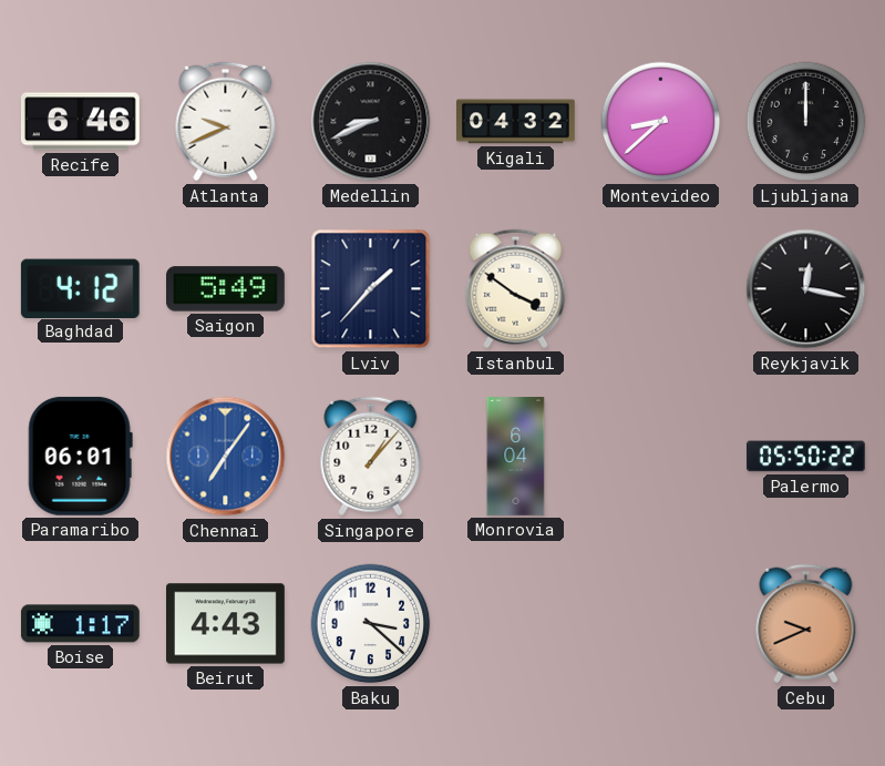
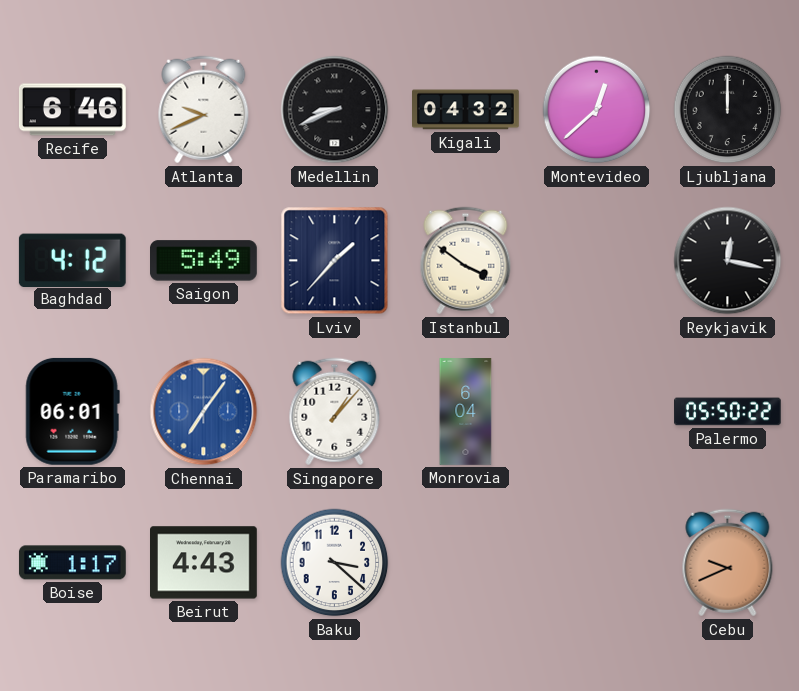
Montevideo: 8:38 -> 12:38 (597, 110)
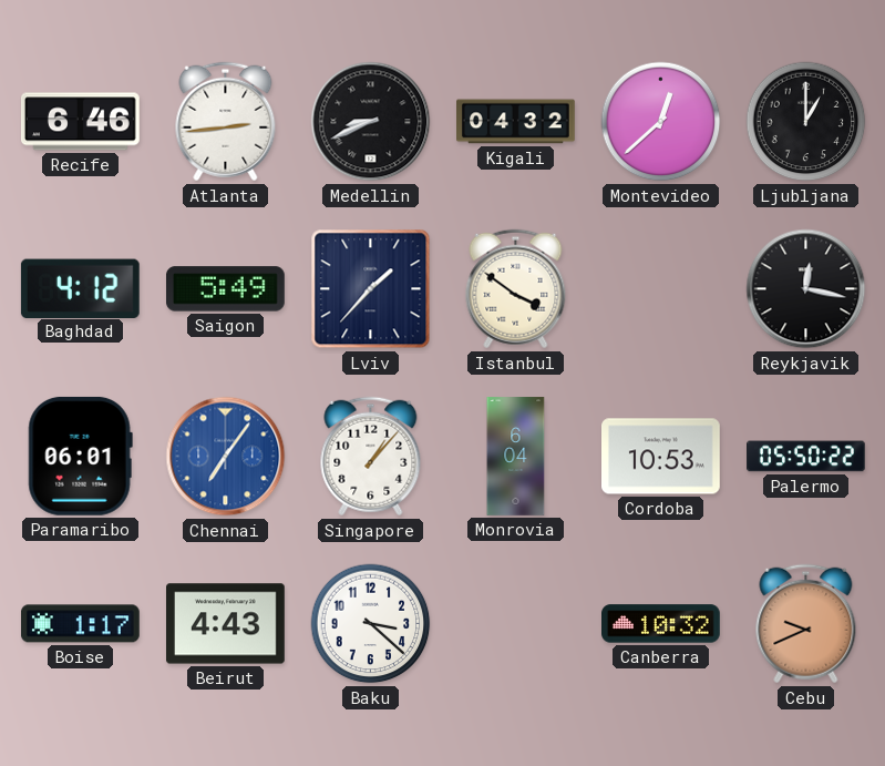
Atlanta: 9:41 -> 2:44 (226, 122)
Ljubljana: 12:00 -> 1:00 (806, 122)
Cordoba: none -> 10:53 (661, 457)
Canberra: none -> 10:32 (661, 624)
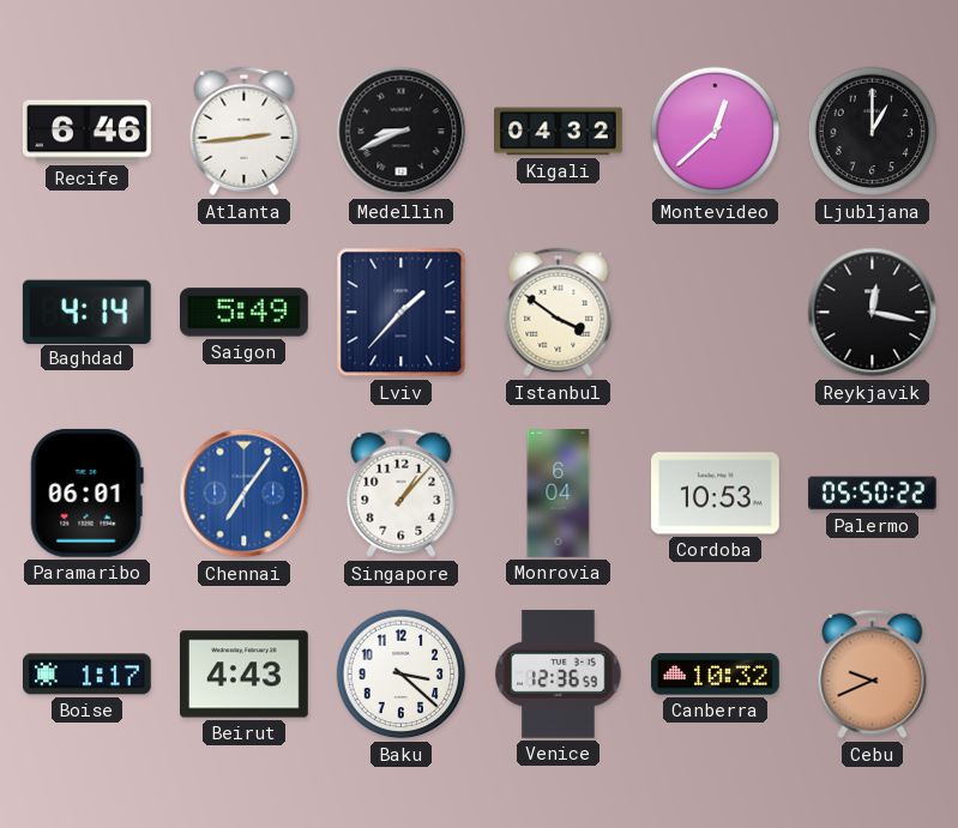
Baghdad: 4:12 -> 4:14 (86, 312)
Venice: none -> 12:36 (559, 673)
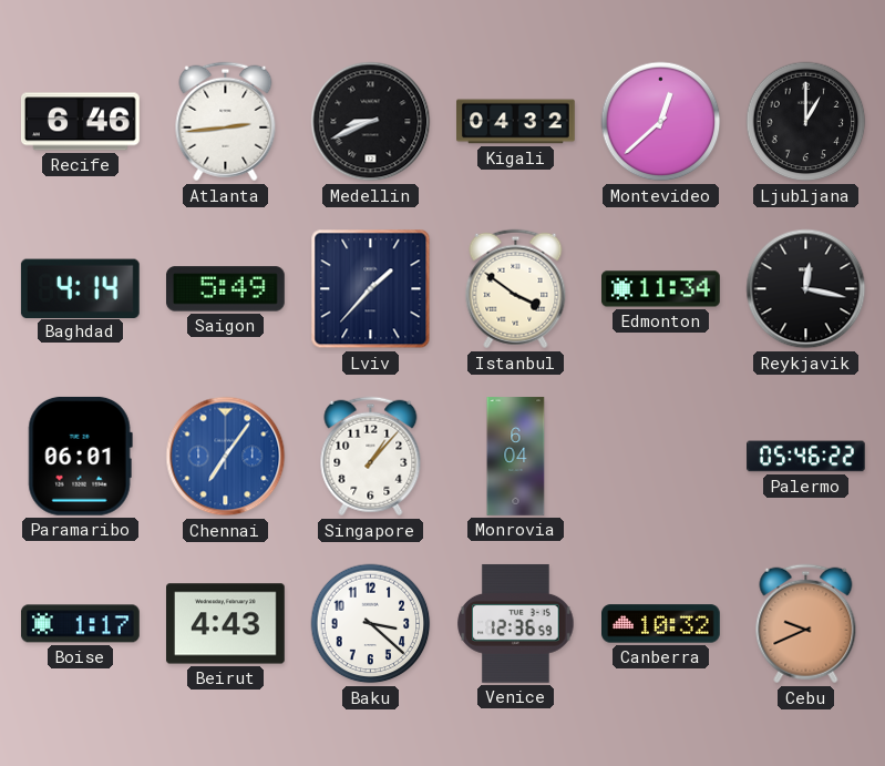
Edmonton: none -> 11:34 (661, 289)
Cordoba: 10:53 -> none (716, 494)
Palermo: 05:50 -> 05:46 (806, 457)
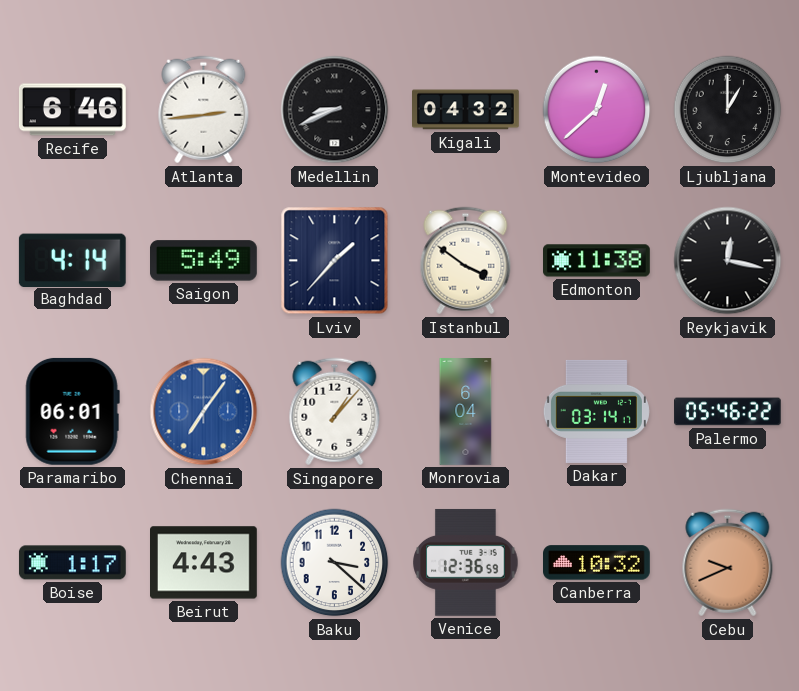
Edmonton: 11:34 -> 11:38 (597, 261)
Dakar: none -> 03:14 (596, 411)
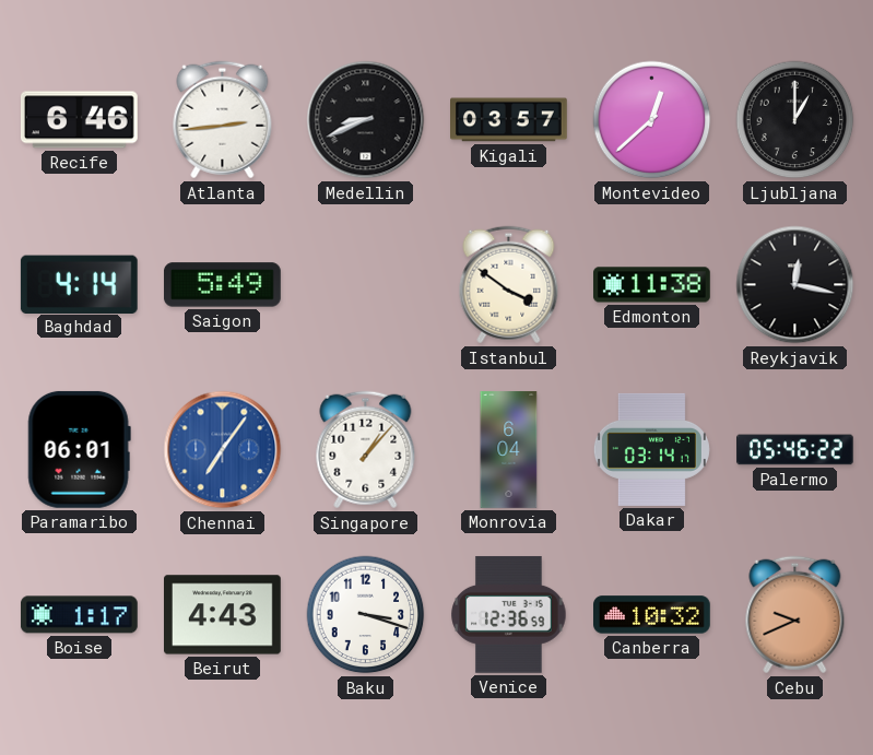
Kigali: 04:32 -> 03:57 (509, 120)
Lviv: 1:37 -> none (335, 261)
Baku: 3:22 -> 3:18 (366, 615)
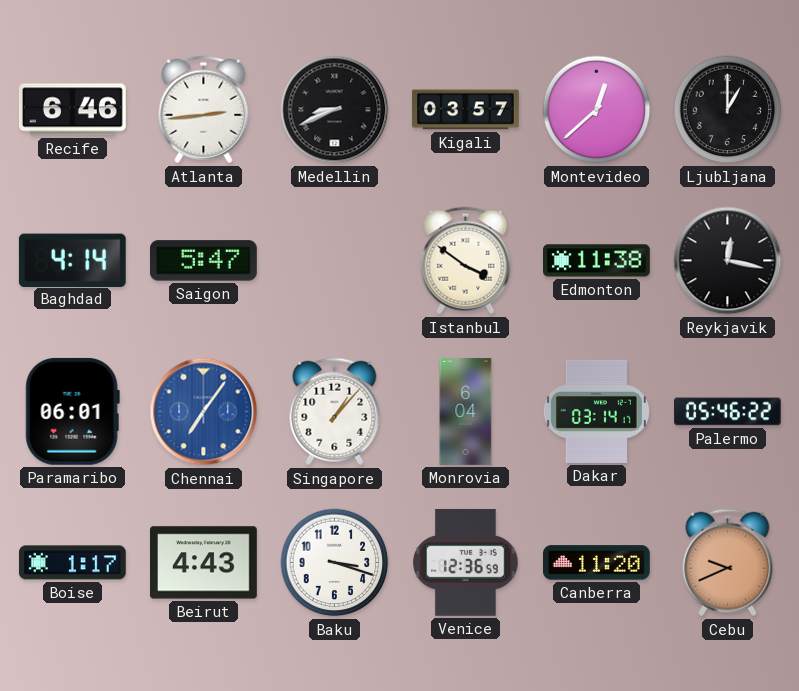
Saigon: 5:49 -> 5:47 (204, 261)
Canberra: 10:32 -> 11:20 (597, 563)
